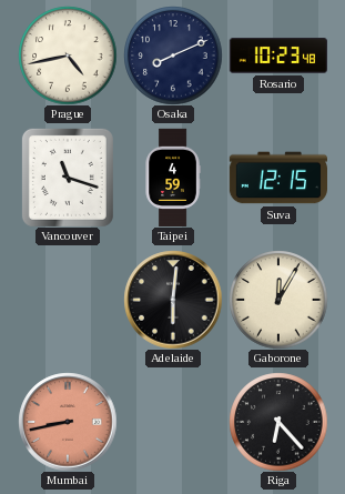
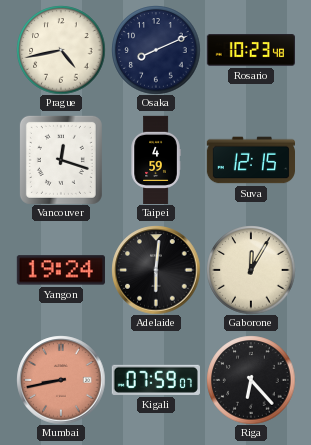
Vancouver: 11:18 -> 12:18 (61, 160)
Yangon: none -> 19:24 (61, 270)
Kigali: none -> 07:59 (156, 380)
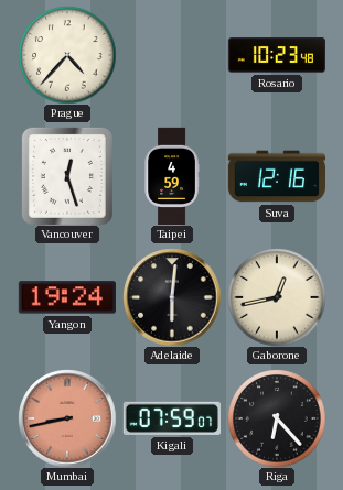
Prague: 4:43 -> 4:37 (67, 55)
Osaka: 8:11 -> none (156, 50)
Vancouver: 12:18 -> 12:27 (67, 176)
Suva: 12:15 -> 12:16 (276, 176)
Gaborone: 12:05 -> 12:43 (277, 297)
